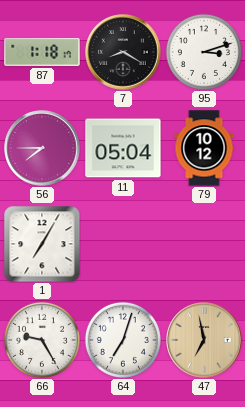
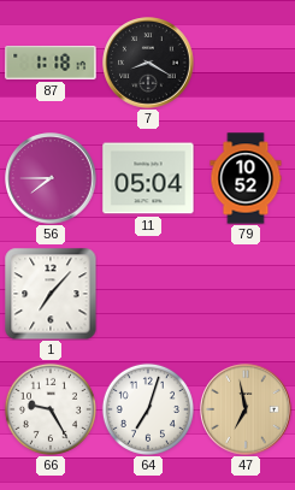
95: 3:12 -> none (204, 52)
79: 10:12 -> 10:52 (246, 178)
1: 7:05 -> 7:07 (51, 294)
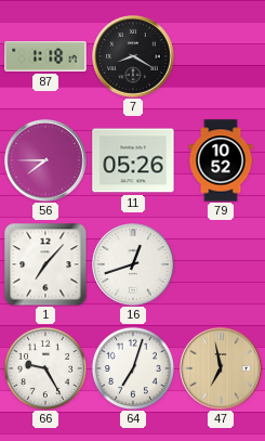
11: 05:04 -> 05:26 (133, 160)
16: none -> 12:42 (133, 264)
